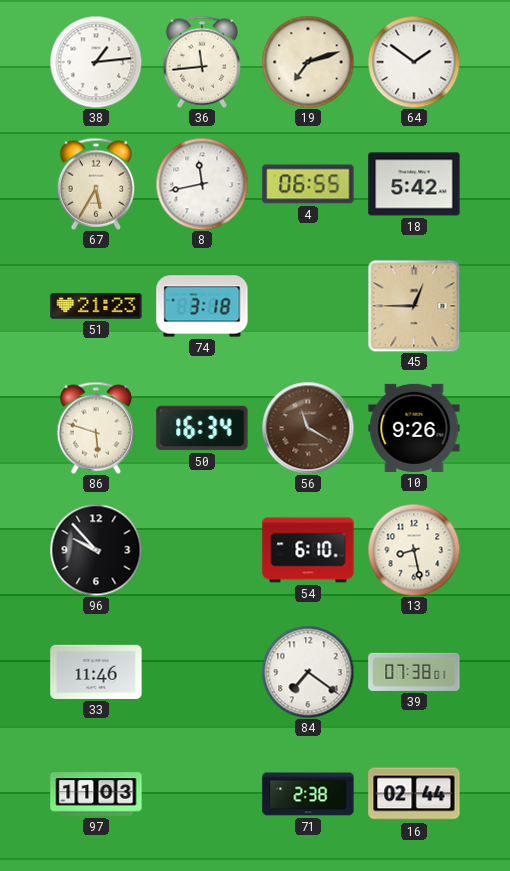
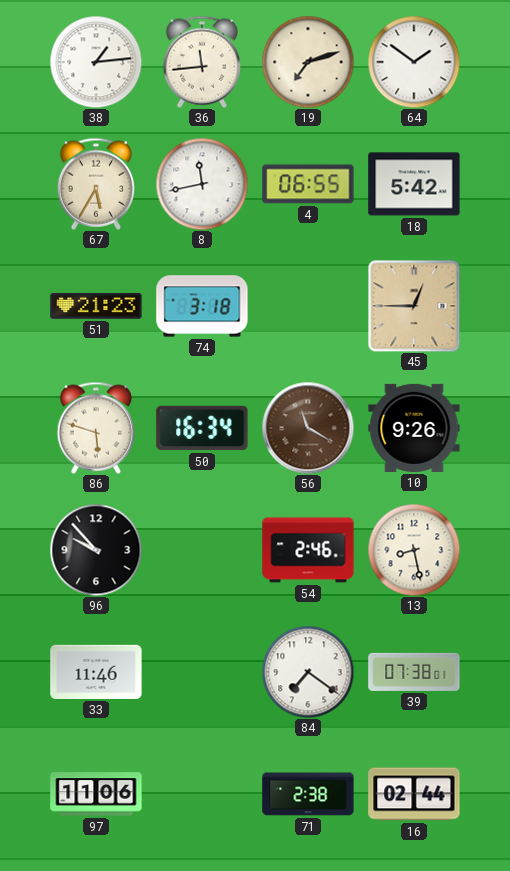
54: 6:10 -> 2:46 (308, 550)
97: 11:03 -> 11:06 (96, 794)
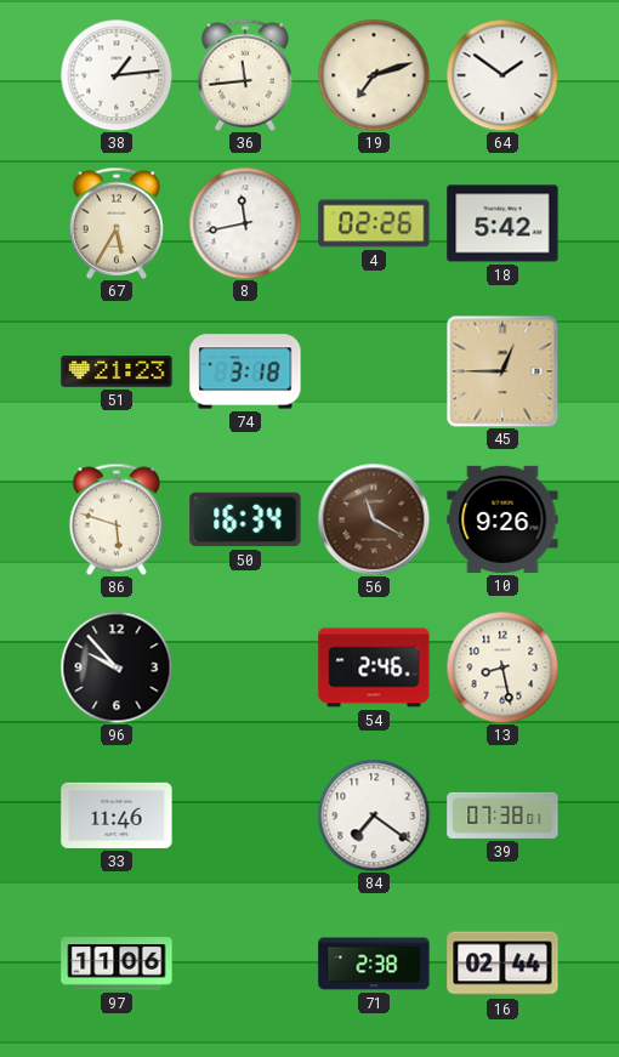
4: 06:55 -> 02:26 (374, 223)
